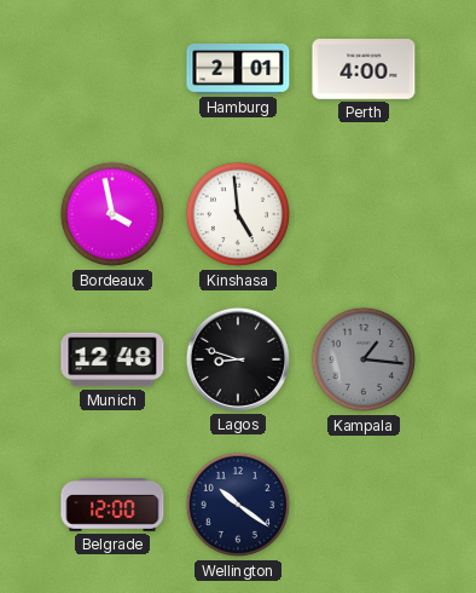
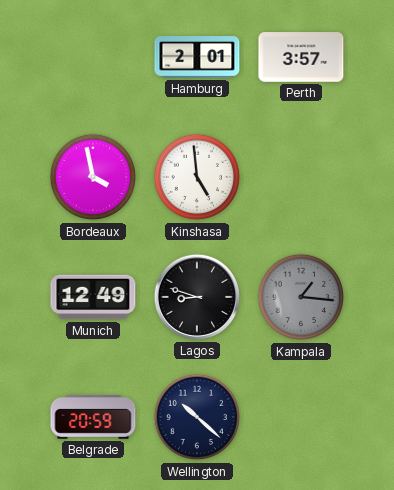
Perth: 4:00 -> 3:57 (301, 57)
Munich: 12:48 -> 12:49 (93, 297)
Belgrade: 12:00 -> 20:59 (93, 417)
Wellington: 10:21 -> 10:22 (197, 417)
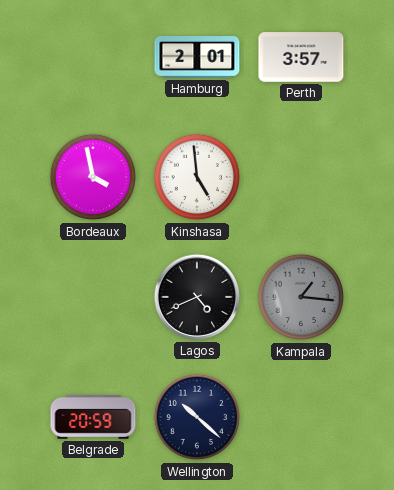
Munich: 12:49 -> none (93, 297)
Lagos: 8:48 -> 4:41 (197, 297)
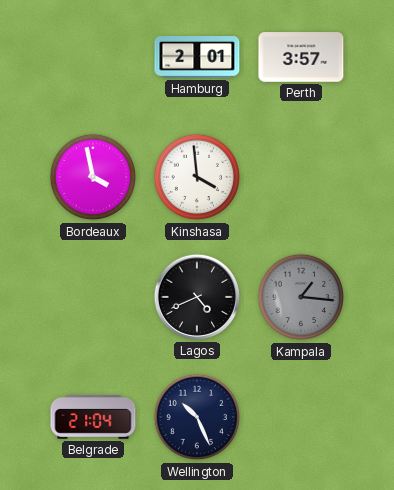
Kinshasa: 4:59 -> 3:59 (197, 177)
Belgrade: 20:59 -> 21:04 (93, 417)
Wellington: 10:22 -> 10:26 (197, 417)
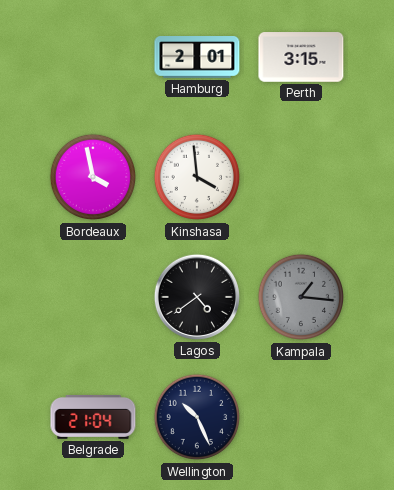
Perth: 3:57 -> 3:15 (301, 57)
Lagos: 4:41 -> 4:39 (197, 297)
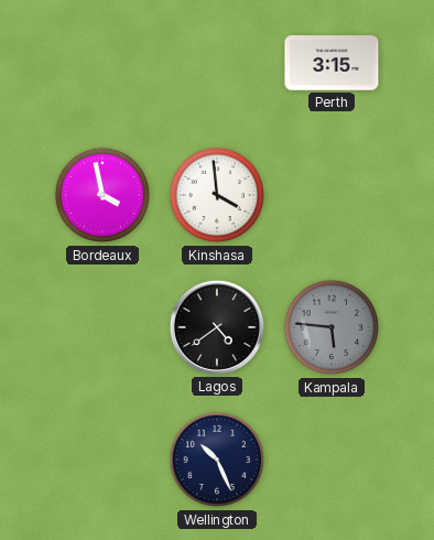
Hamburg: 2:01 -> none (197, 58)
Kampala: 1:16 -> 5:46 (332, 327)
Belgrade: 21:04 -> none (93, 417)
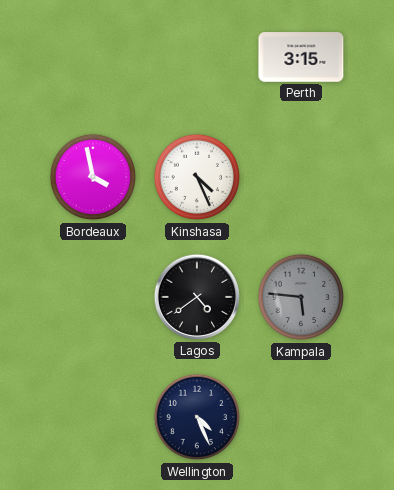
Kinshasa: 3:59 -> 4:26 (197, 177)
Wellington: 10:26 -> 4:26 (197, 417)
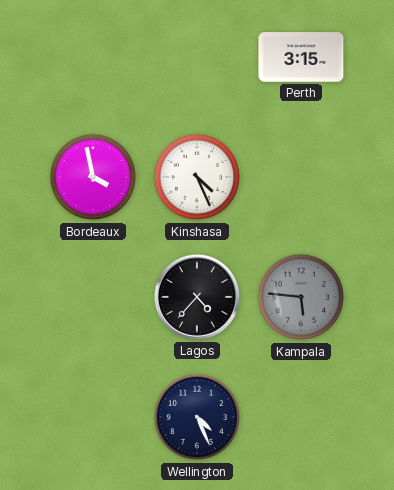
Lagos: 4:39 -> 4:37 (197, 297)
